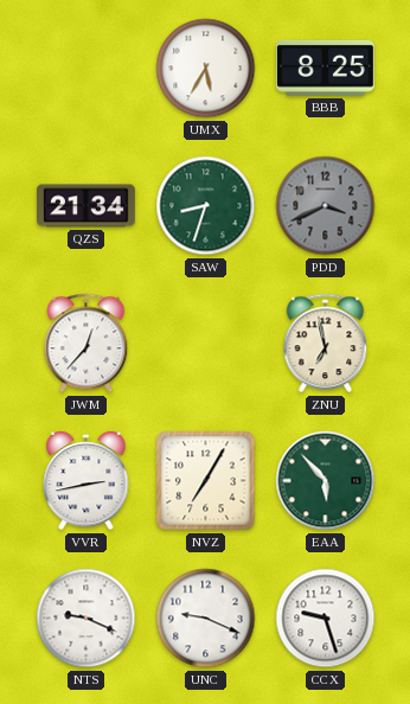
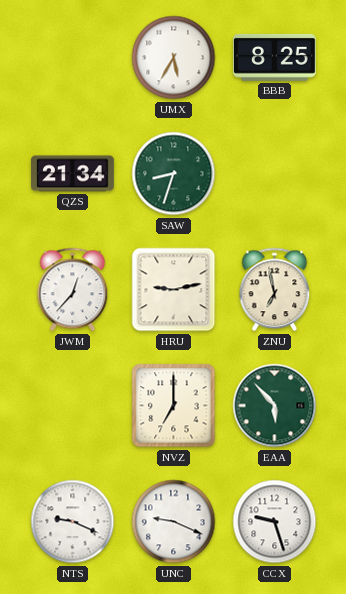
PDD: 3:41 -> none (326, 206)
HRU: none -> 9:13 (174, 290)
VVR: 2:43 -> none (87, 481)
NVZ: 7:05 -> 7:00 (174, 406)
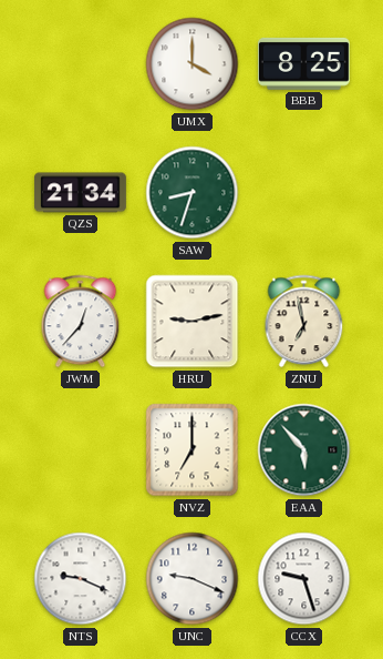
UMX: 5:35 -> 4:00 (193, 64)
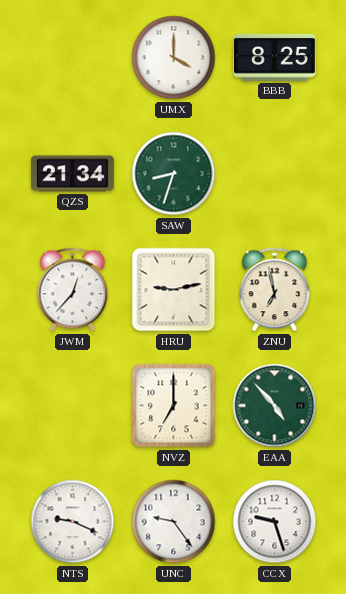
EAA: 5:53 -> 4:53 (275, 406)
UNC: 9:19 -> 9:24 (174, 522)
